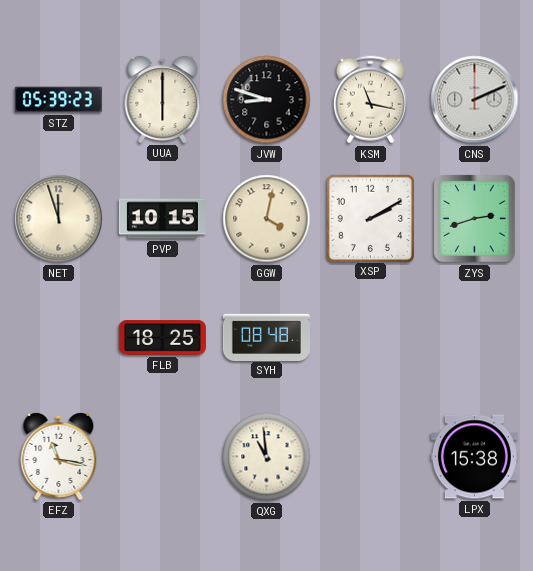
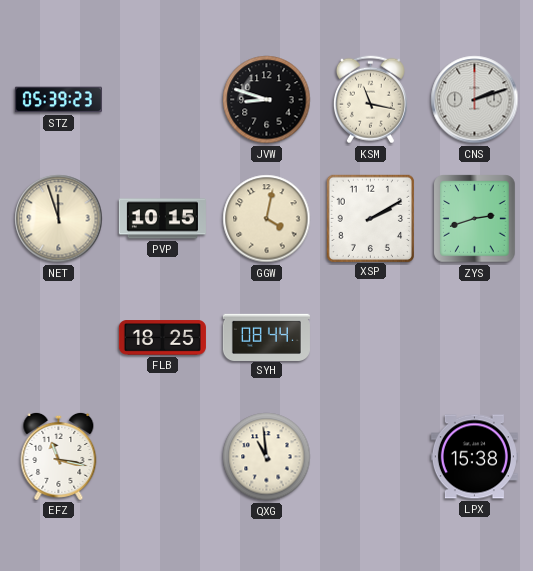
UUA: 6:00 -> none (163, 99)
CNS: 2:11 -> 2:12 (475, 100)
SYH: 08:48 -> 08:44 (266, 337)
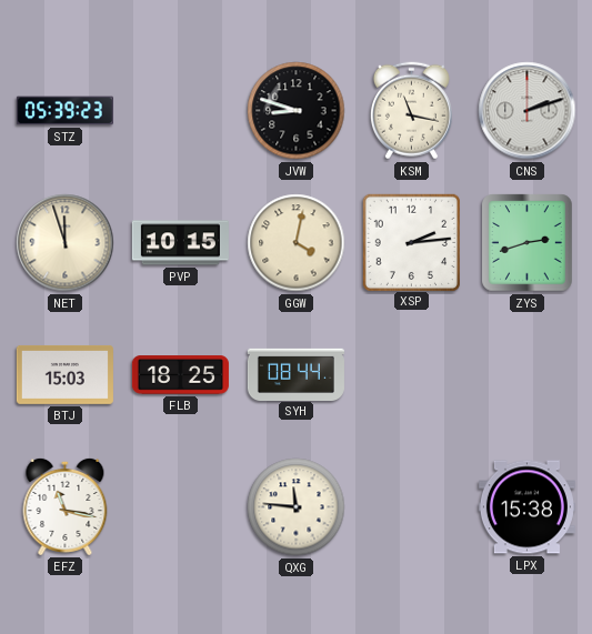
XSP: 2:10 -> 2:14 (411, 242)
BTJ: none -> 15:03 (64, 374)
QXG: 10:59 -> 11:46 (297, 507)
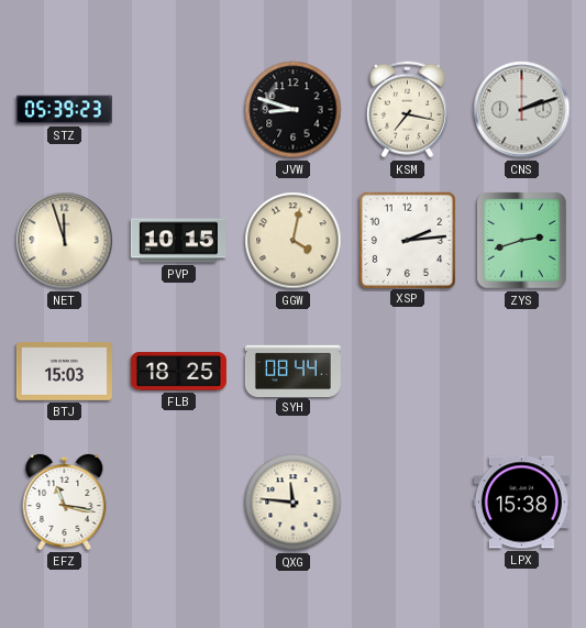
KSM: 11:17 -> 7:17 (407, 110)
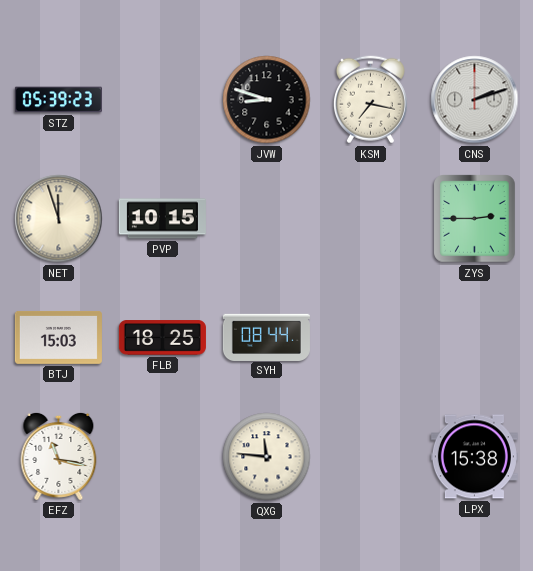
GGW: 4:02 -> none (294, 241)
XSP: 2:14 -> none (407, 240)
ZYS: 2:42 -> 2:45 (475, 219)
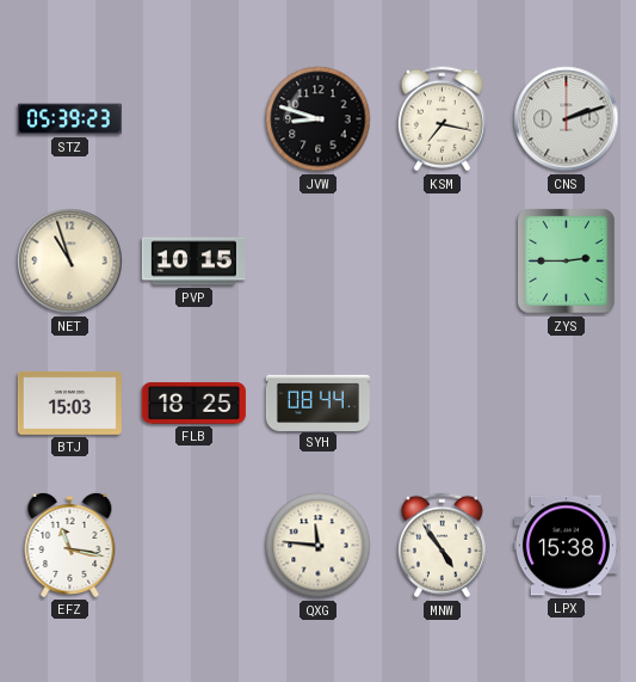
NET: 11:57 -> 10:57 (70, 262)
MNW: none -> 4:54 (442, 546)
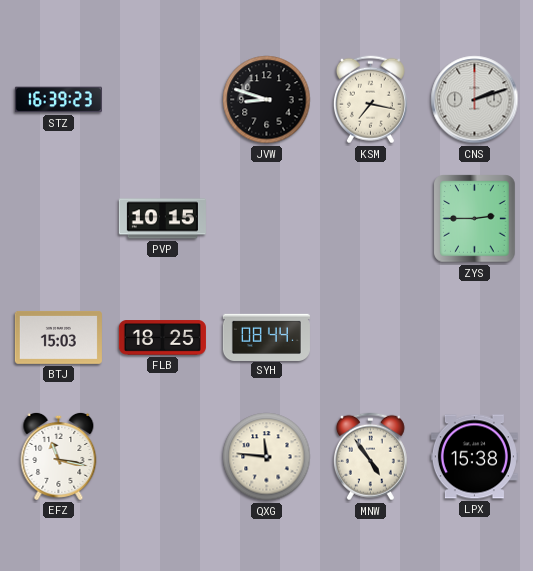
STZ: 05:39 -> 16:39 (58, 100)
NET: 10:57 -> none (70, 262)
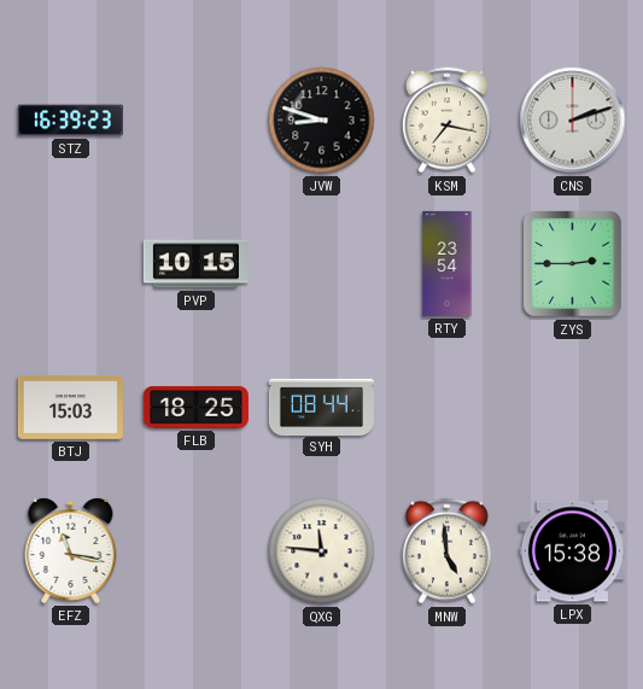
RTY: none -> 23:54 (448, 263)
MNW: 4:54 -> 4:59 (446, 551)
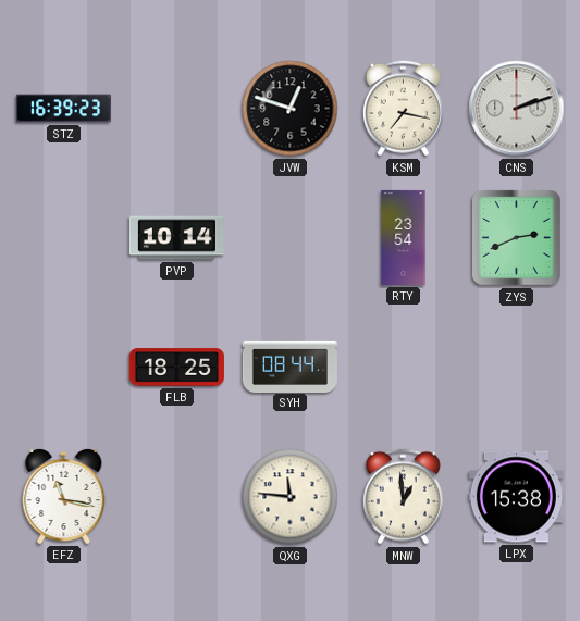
JVW: 8:48 -> 12:48 (291, 109)
PVP: 10:15 -> 10:14 (176, 238)
ZYS: 2:45 -> 2:41 (517, 238)
BTJ: 15:03 -> none (70, 407)
MNW: 4:59 -> 12:59 (403, 497)
